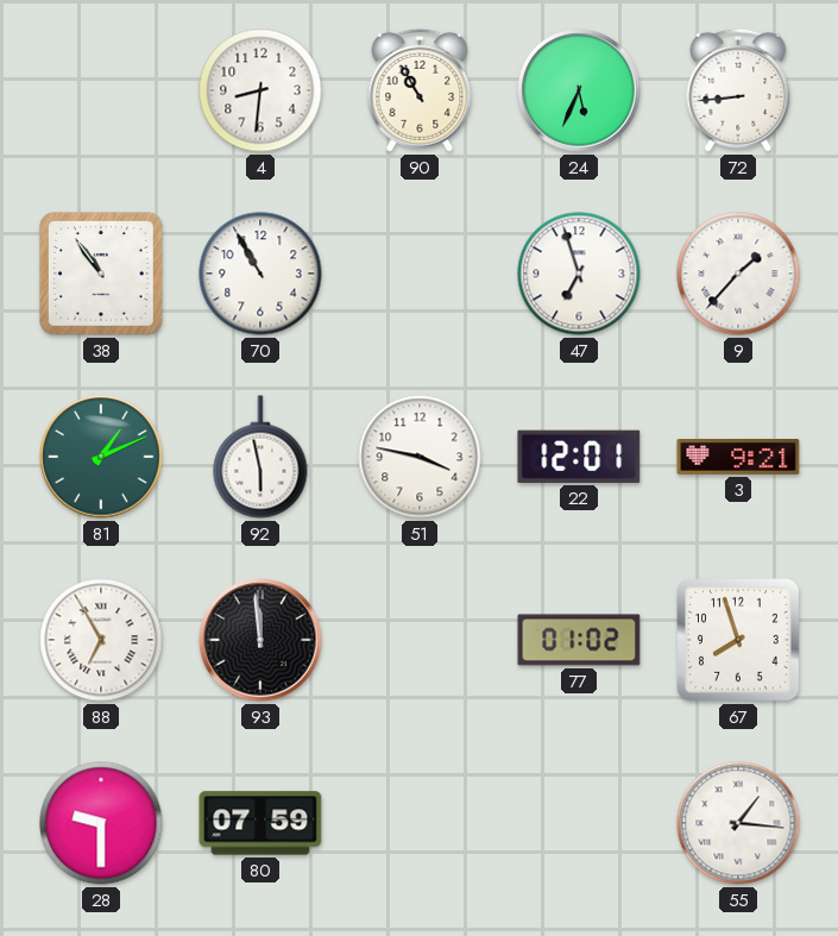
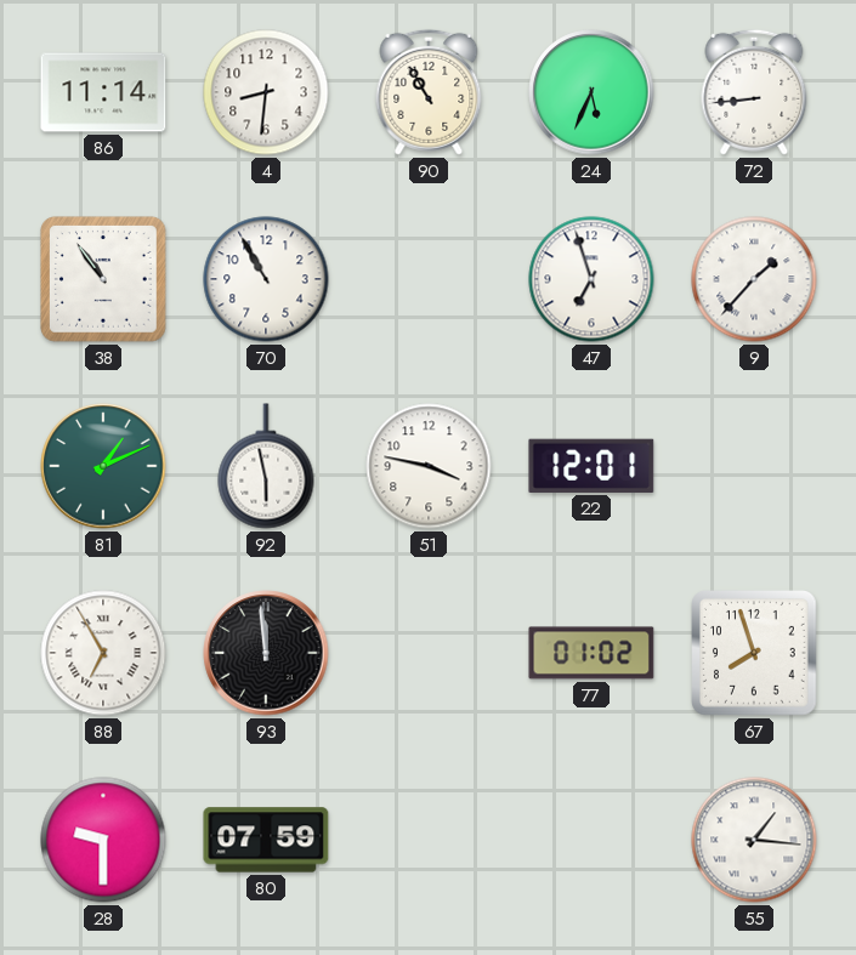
86: none -> 11:14 (103, 92)
3: 9:21 -> none (738, 458)
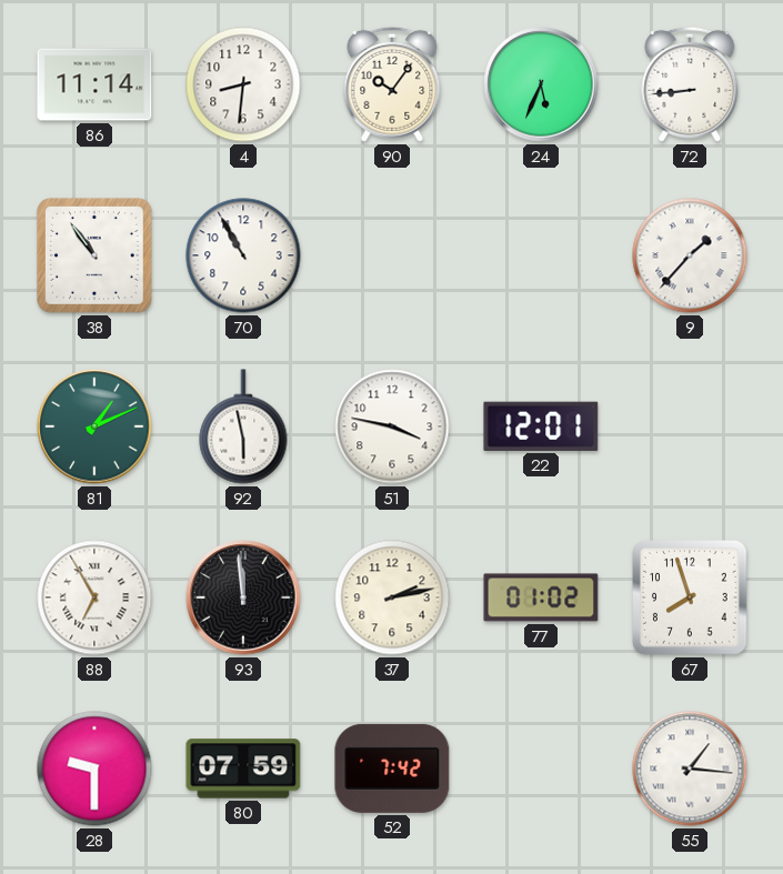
90: 10:55 -> 10:06 (392, 84)
47: 6:57 -> none (591, 279)
37: none -> 2:13 (392, 597)
52: none -> 7:42 (392, 768)
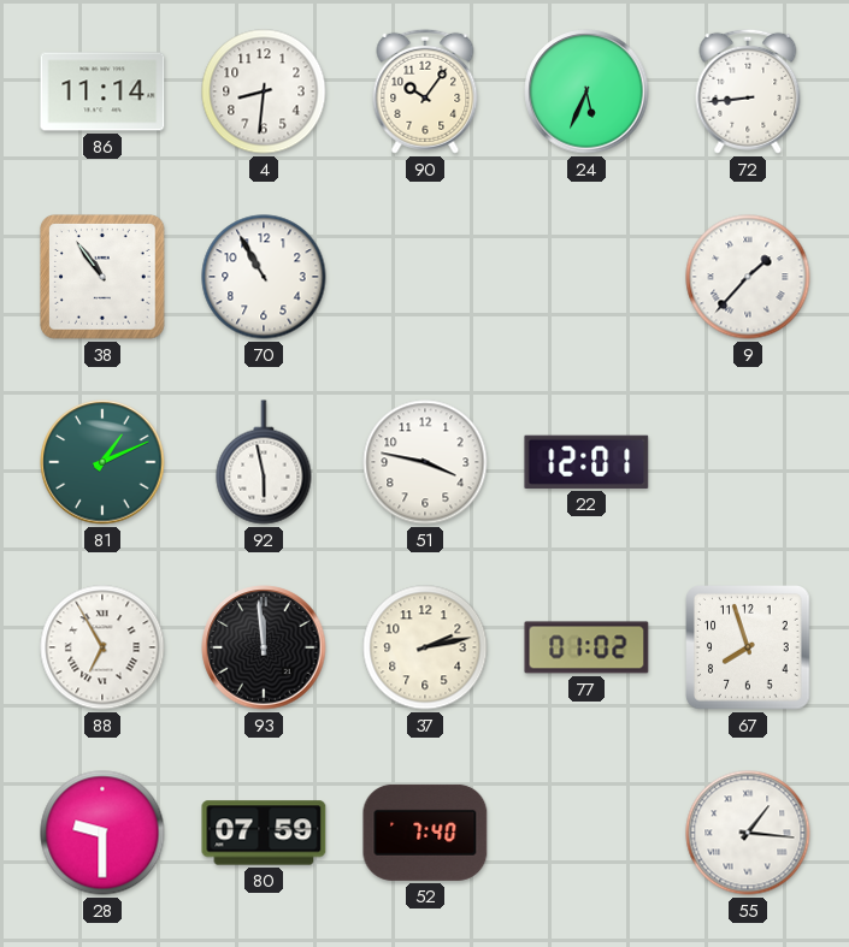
52: 7:42 -> 7:40 (425, 833)
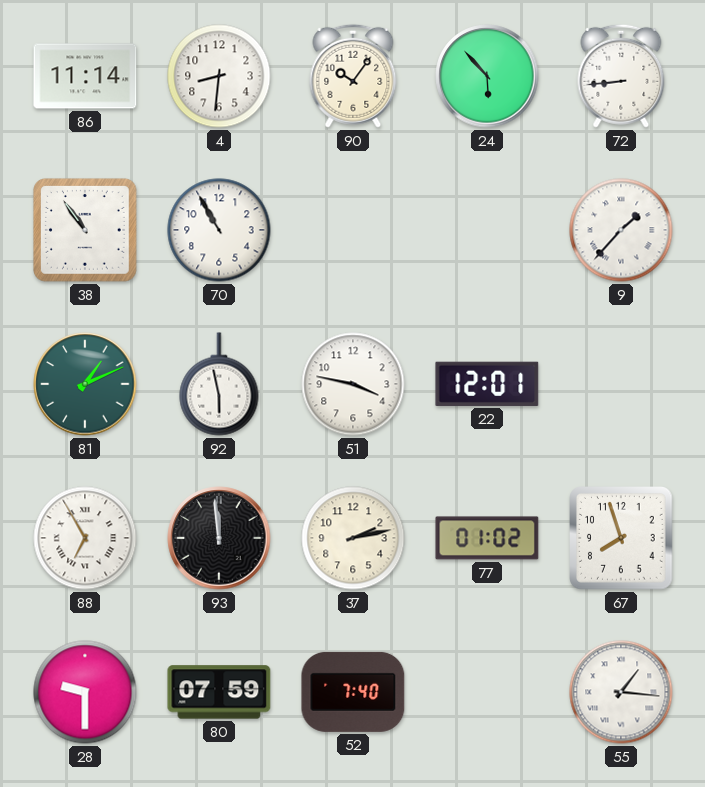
24: 5:34 -> 5:53 (487, 76)
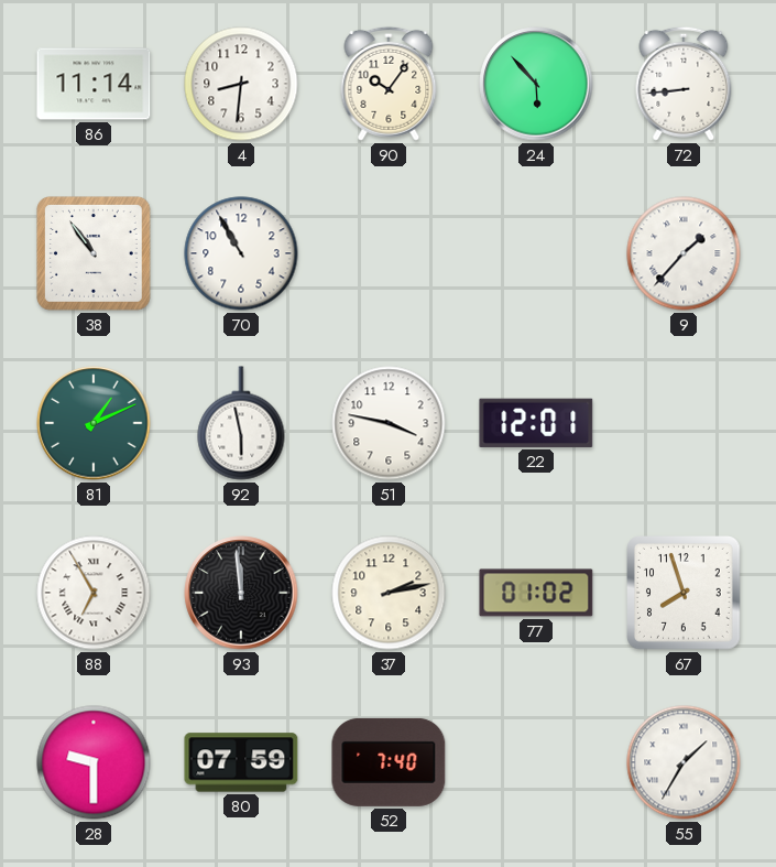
55: 1:16 -> 1:35 (684, 762)
